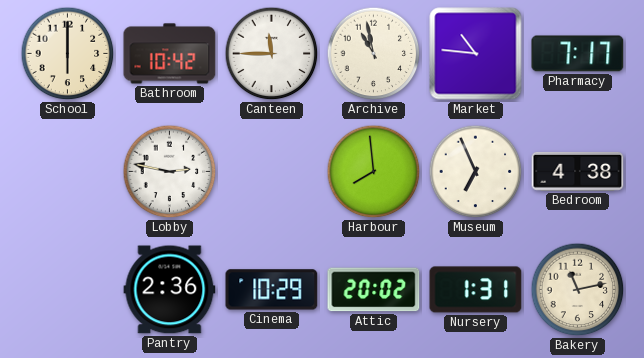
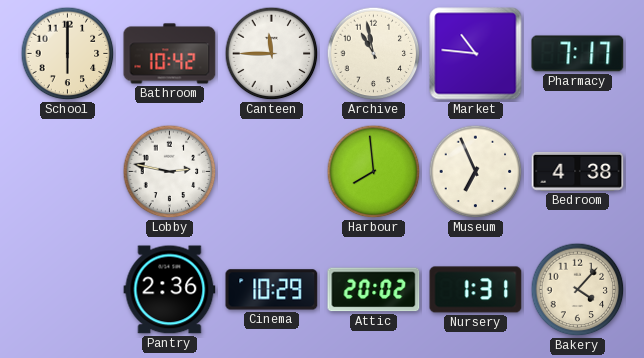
Bakery: 11:13 -> 4:07 (578, 290)
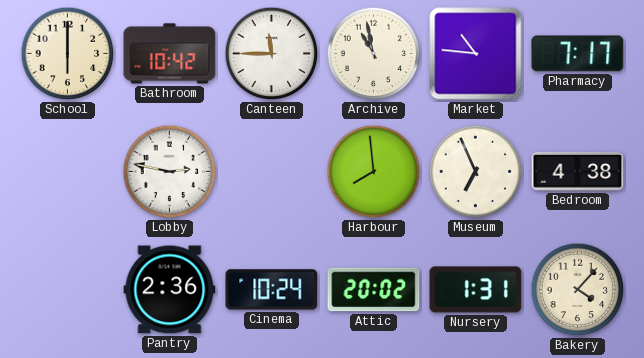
Cinema: 10:29 -> 10:24 (272, 290)
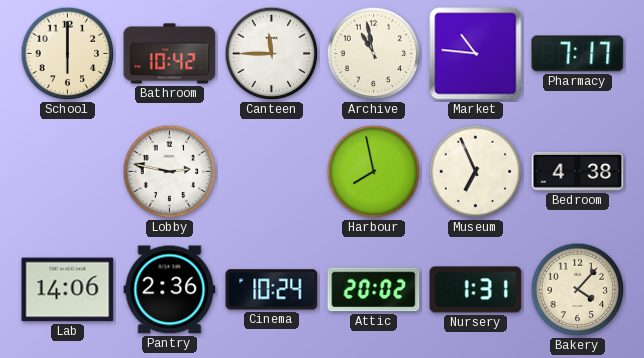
Harbour: 7:59 -> 7:58 (374, 172)
Lab: none -> 14:06 (68, 290)
